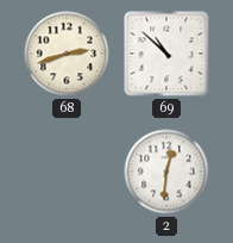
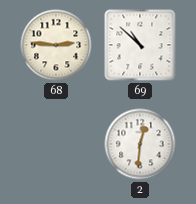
68: 2:42 -> 2:46 (56, 45)
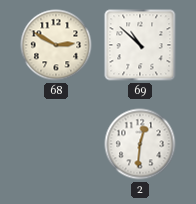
68: 2:46 -> 2:50 (56, 45)
